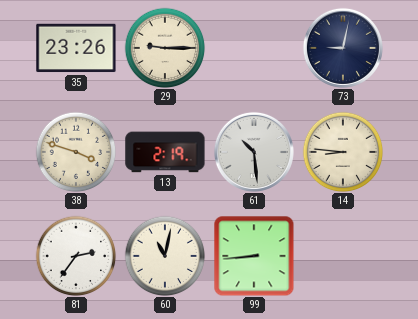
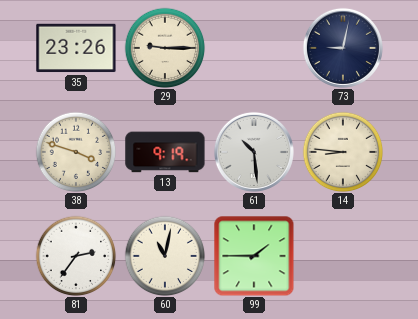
13: 2:19 -> 9:19 (165, 152)
99: 8:44 -> 1:45 (254, 256)
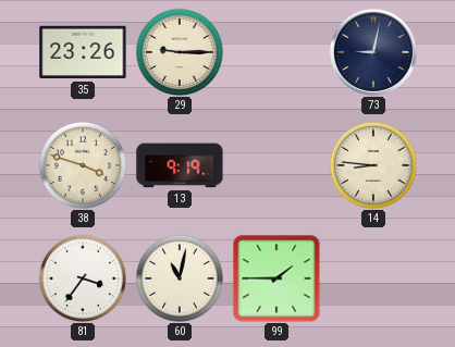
61: 10:29 -> none (254, 152)
81: 2:36 -> 3:36 (83, 278)
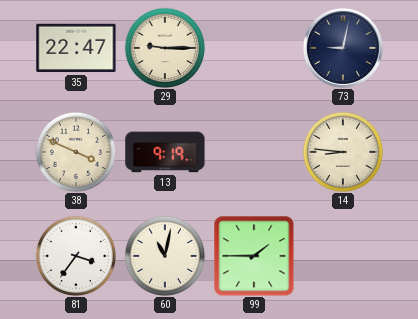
35: 23:26 -> 22:47 (76, 48)
38: 3:48 -> 3:49 (76, 152)
